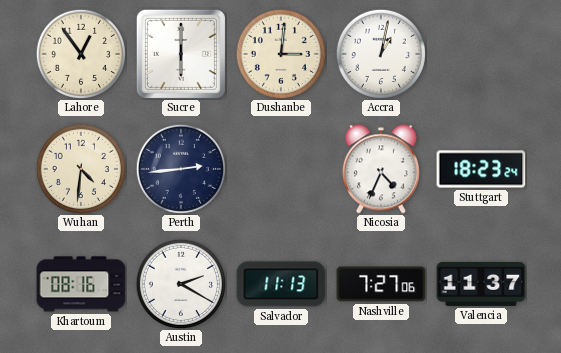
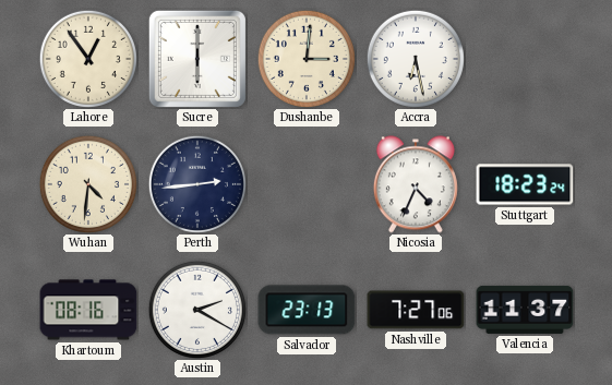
Accra: 1:02 -> 6:28 (416, 59)
Salvador: 11:13 -> 23:13 (307, 310)
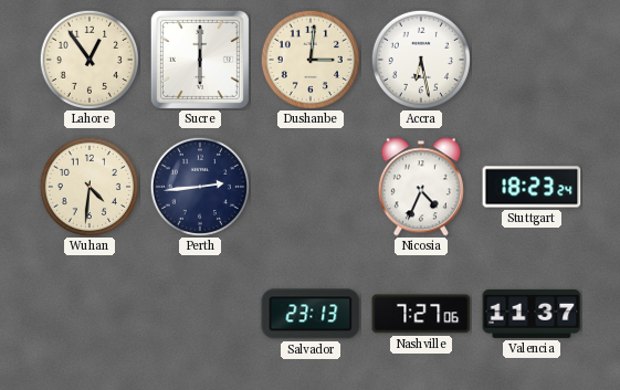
Khartoum: 08:16 -> none (88, 310)
Austin: 2:20 -> none (197, 310)
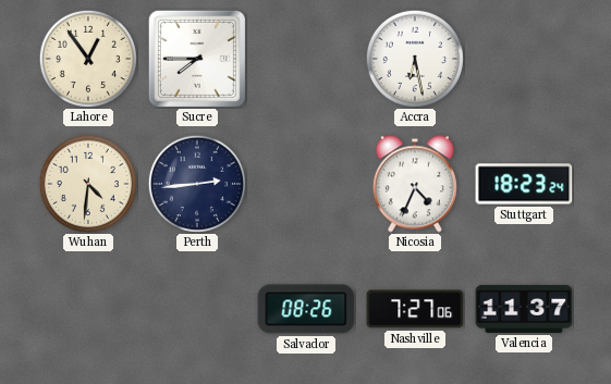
Sucre: 6:00 -> 7:45 (197, 59)
Dushanbe: 3:01 -> none (311, 60)
Salvador: 23:13 -> 08:26 (306, 309)
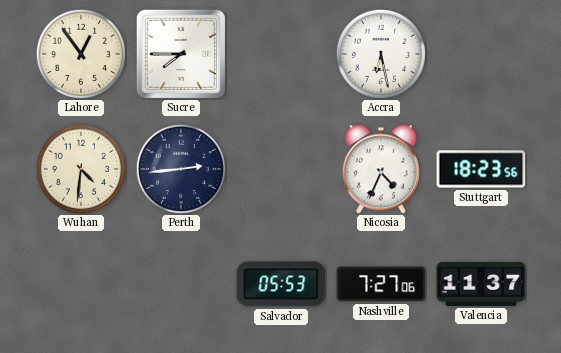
Stuttgart: 18:23:24 -> 18:23:56 (481, 169)
Salvador: 08:26 -> 05:53 (281, 284)
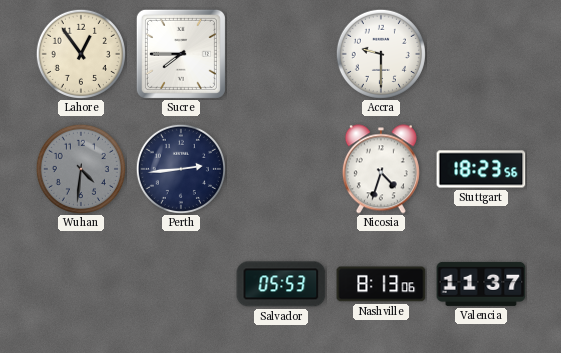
Accra: 6:28 -> 9:30 (381, 54)
Wuhan dial: cream -> grey (81, 169)
Nicosia: 4:34 -> 4:33 (381, 169)
Nashville: 7:27 -> 8:13 (381, 284)
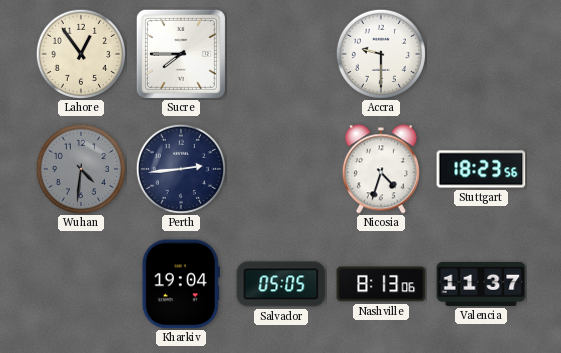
Kharkiv: none -> 19:04 (181, 284)
Salvador: 05:53 -> 05:05 (281, 284)
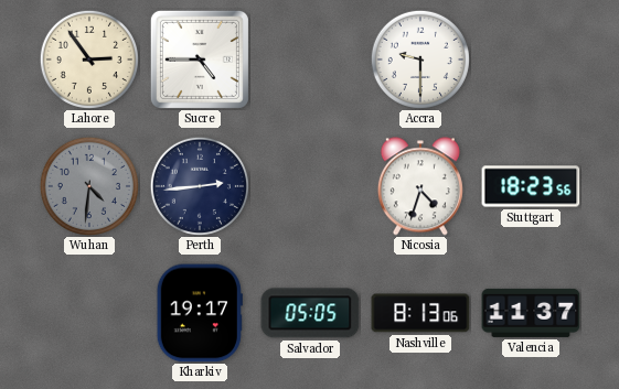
Lahore: 12:54 -> 2:54 (89, 60)
Sucre: 7:45 -> 4:45 (200, 60)
Kharkiv: 19:04 -> 19:17 (200, 313)
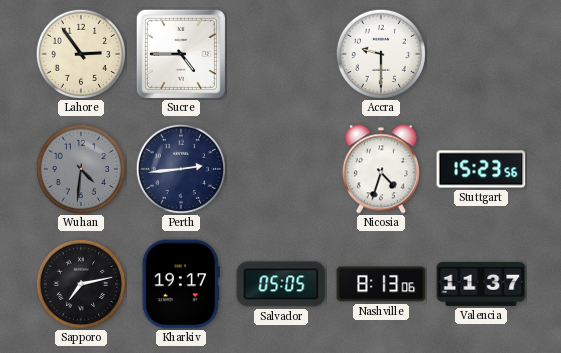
Stuttgart: 18:23 -> 15:23 (481, 169)
Sapporo: none -> 7:13 (81, 284)
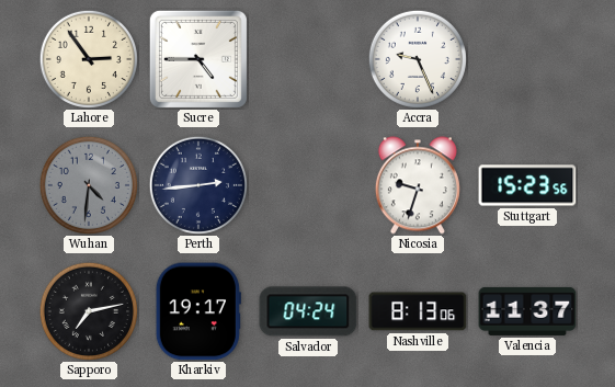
Accra: 9:30 -> 9:26 (418, 59)
Nicosia: 4:33 -> 9:33 (418, 185)
Salvador: 05:05 -> 04:24 (308, 311)
